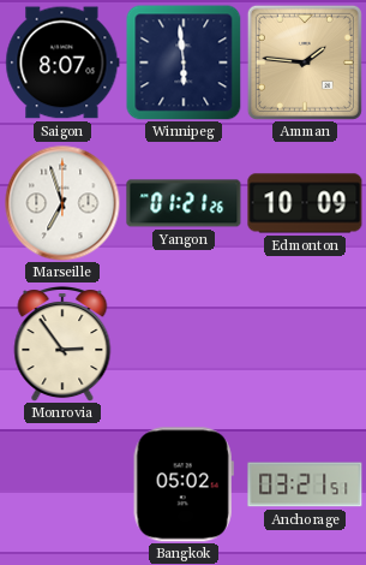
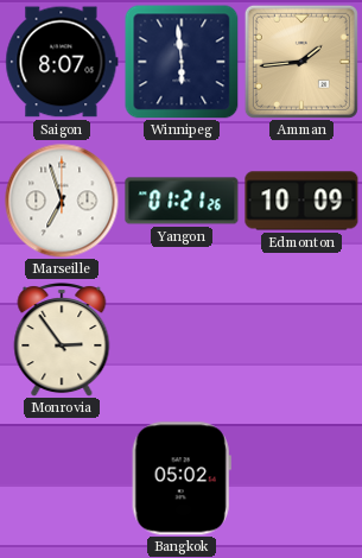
Amman: 1:46 -> 1:44 (301, 62)
Anchorage: 03:21 -> none (305, 484)
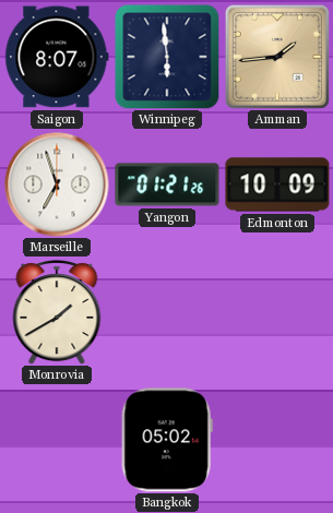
Monrovia: 2:54 -> 1:40 (57, 313)
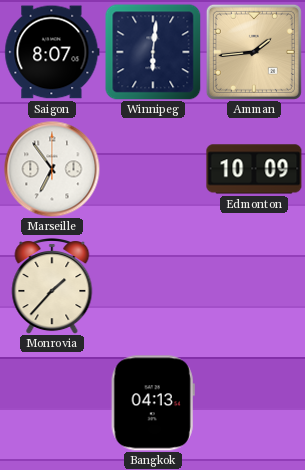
Winnipeg: 5:59 -> 6:01 (153, 52)
Marseille: 6:57 -> 6:54 (52, 169)
Yangon: 01:21 -> none (167, 184)
Monrovia: 1:40 -> 1:37 (52, 287)
Bangkok: 05:02 -> 04:13 (153, 403)
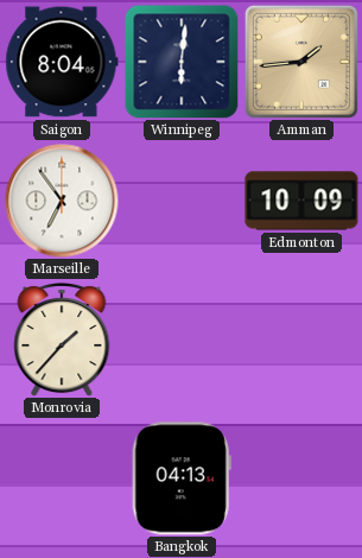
Saigon: 8:07 -> 8:04 (62, 62)
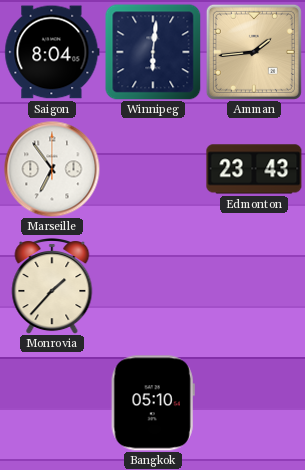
Edmonton: 10:09 -> 23:43 (254, 169)
Bangkok: 04:13 -> 05:10 (153, 403)
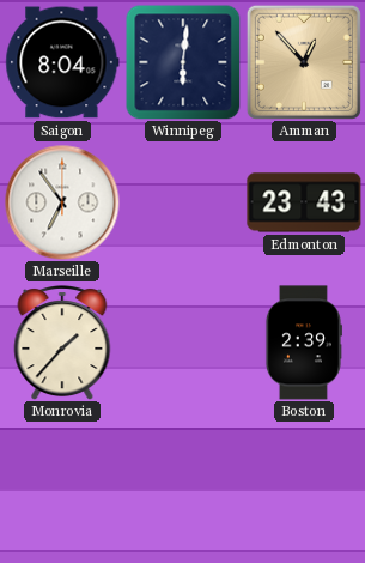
Amman: 1:44 -> 12:53 (304, 62)
Boston: none -> 2:39 (303, 343)
Bangkok: 05:10 -> none (153, 403)
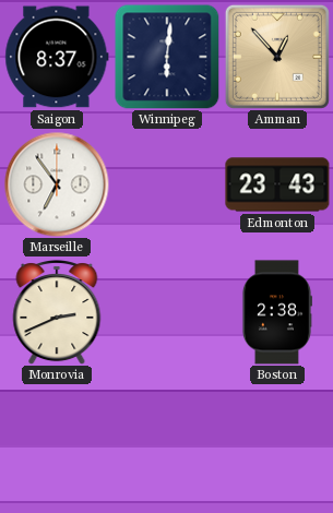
Saigon: 8:04 -> 8:37 (57, 57)
Monrovia: 1:37 -> 2:41 (57, 313)
Boston: 2:39 -> 2:38 (276, 312)
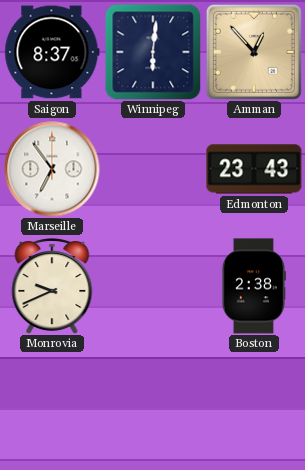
Monrovia: 2:41 -> 9:41 (52, 287)
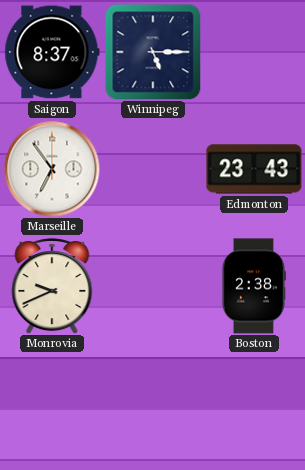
Winnipeg: 6:01 -> 5:15 (153, 52)
Amman: 12:53 -> none (254, 52)
